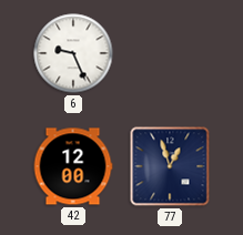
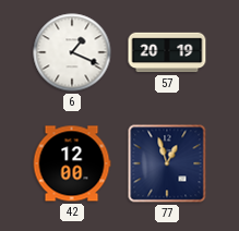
6: 9:26 -> 1:19 (72, 52)
57: none -> 20:19 (167, 52)
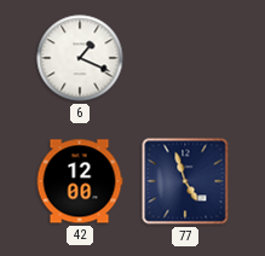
57: 20:19 -> none (167, 52)
77: 12:57 -> 4:57 (185, 181)
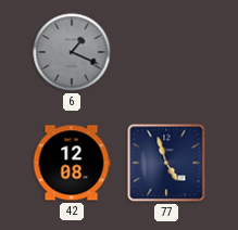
6 dial: white -> grey (72, 52)
42: 12:00 -> 12:08 (72, 163)
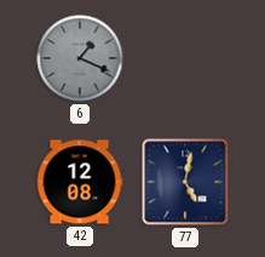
77: 4:57 -> 5:02 (185, 182)
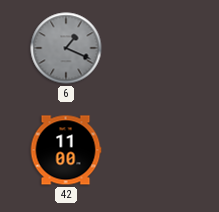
42: 12:08 -> 11:00 (66, 150)
77: 5:02 -> none (185, 182)
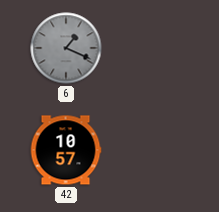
42: 11:00 -> 10:57 (66, 150)
